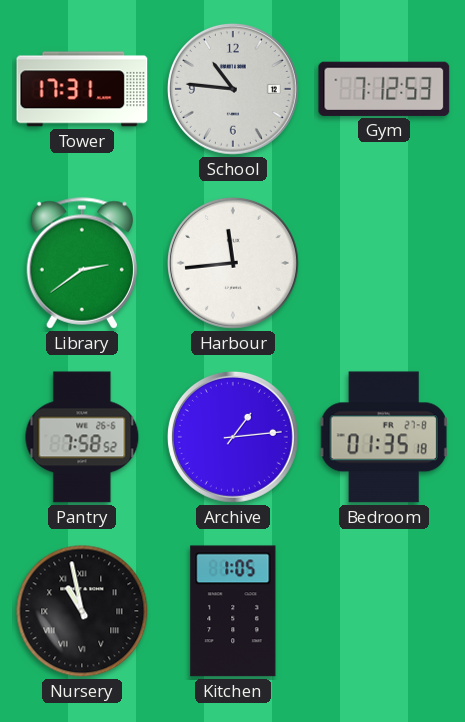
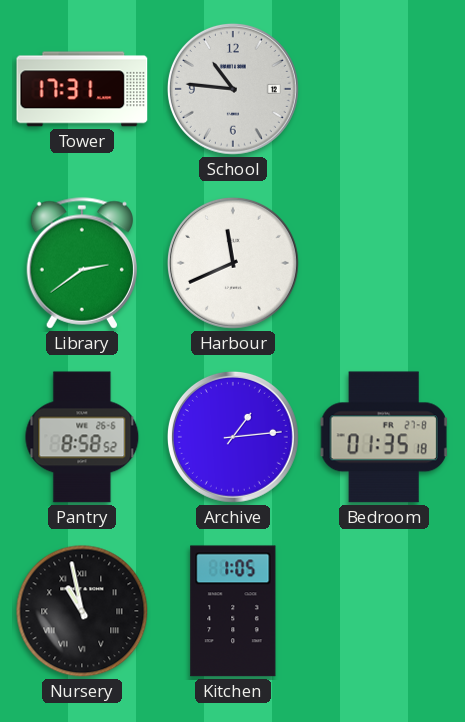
Gym: 7:12 -> none (384, 89)
Harbour: 11:44 -> 11:41 (233, 263)
Pantry: 7:58 -> 8:58 (82, 437)
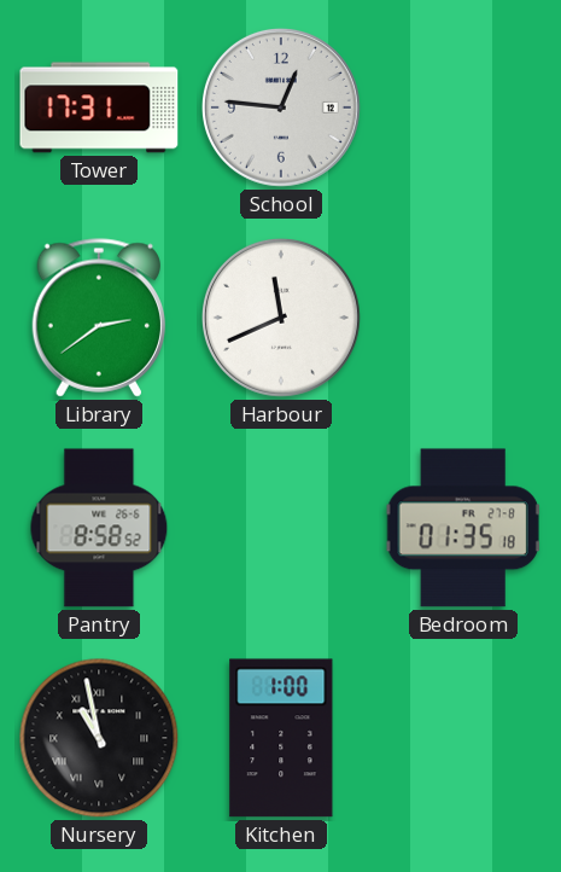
School: 10:46 -> 12:46 (281, 107)
Archive: 1:14 -> none (233, 437)
Kitchen: 1:05 -> 1:00 (281, 738)
